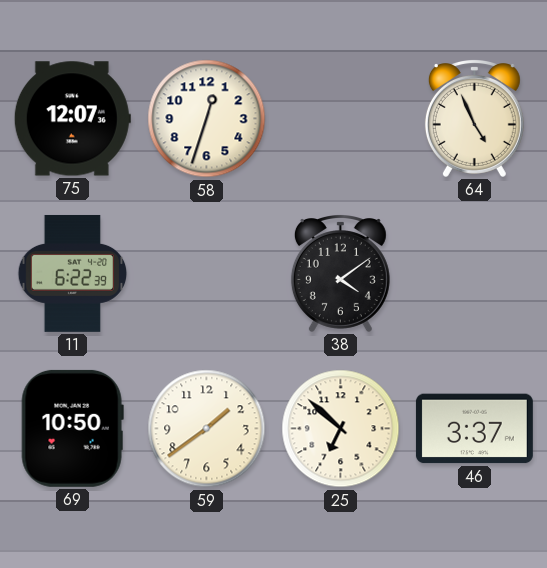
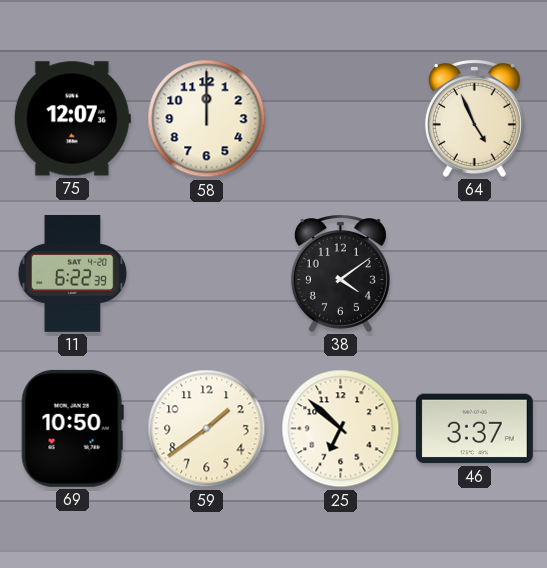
58: 12:33 -> 12:00 (207, 119)
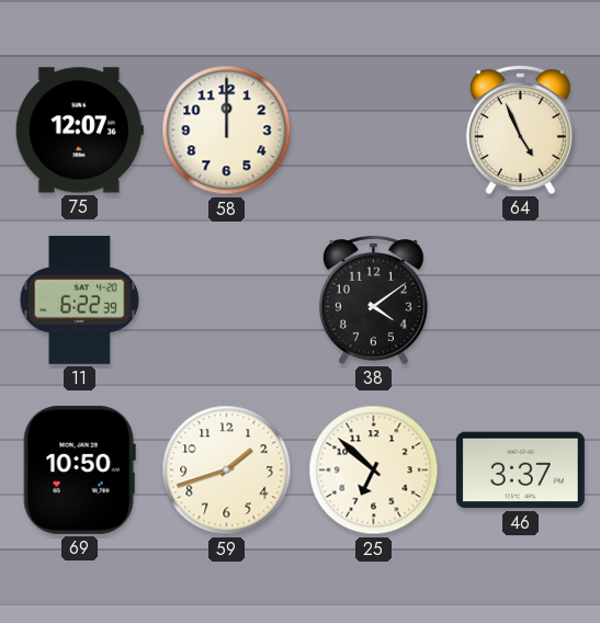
59: 1:39 -> 1:42 (227, 471)
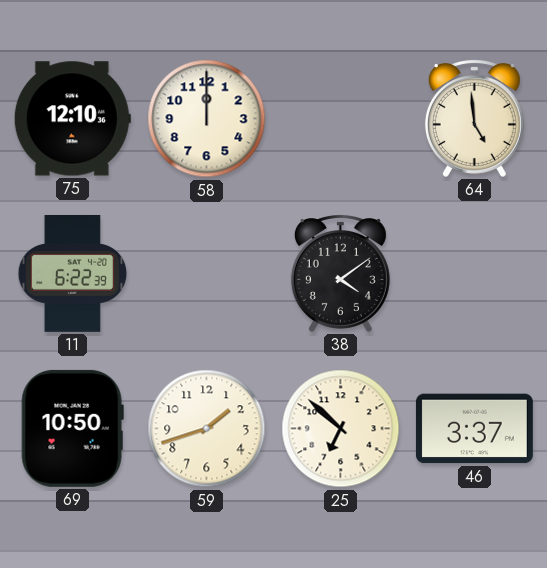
75: 12:07 -> 12:10 (72, 119)
64: 4:56 -> 4:59 (474, 119)
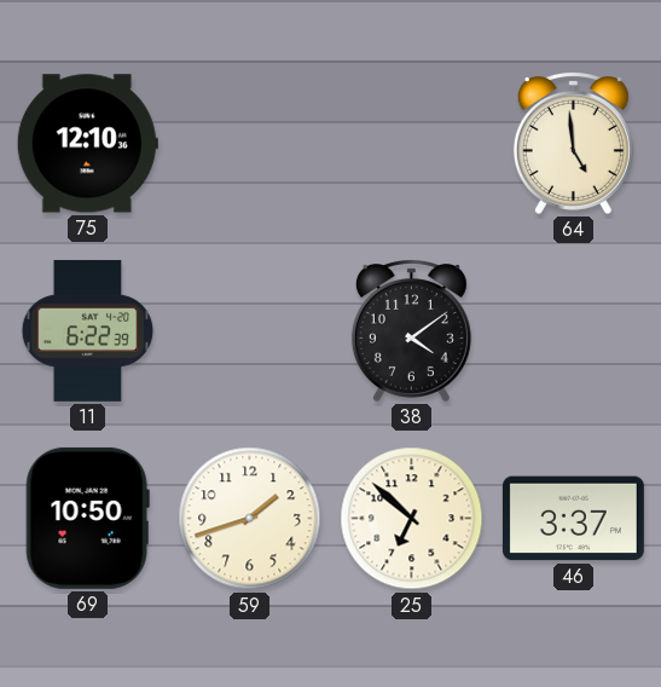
58: 12:00 -> none (207, 119)
